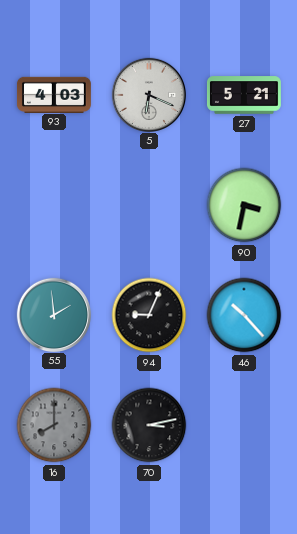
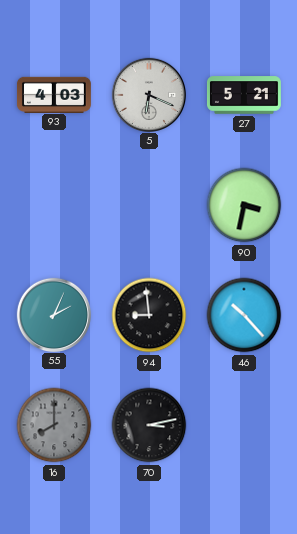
55: 1:59 -> 2:04 (53, 314)
94: 9:04 -> 8:59 (149, 315)
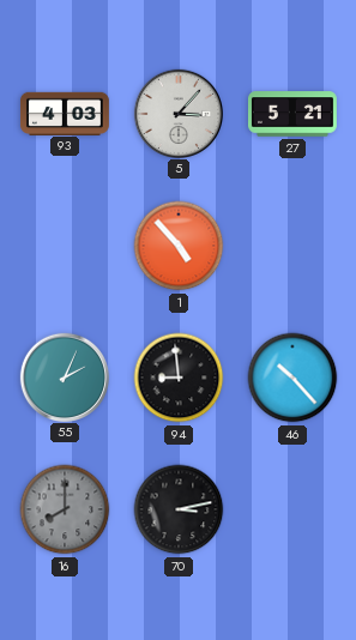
5: 6:19 -> 3:07 (177, 113)
1: none -> 4:53 (179, 246)
90: 3:32 -> none (244, 205)
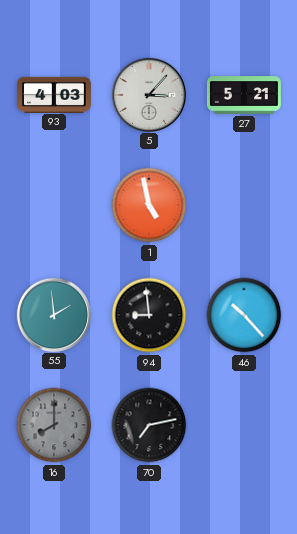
1: 4:53 -> 4:58 (149, 205)
55: 2:04 -> 1:59 (53, 314)
70: 3:13 -> 7:13 (149, 425)
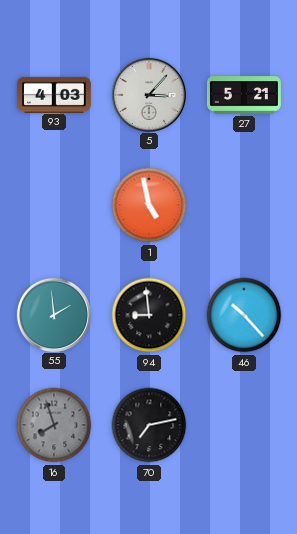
16: 8:00 -> 7:57 (54, 425)
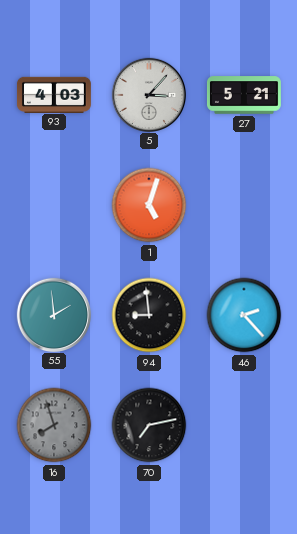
1: 4:58 -> 5:03 (149, 205)
46: 10:23 -> 2:23 (244, 315)
